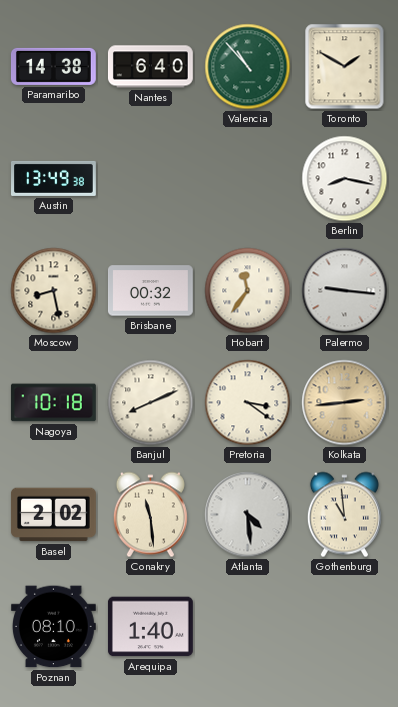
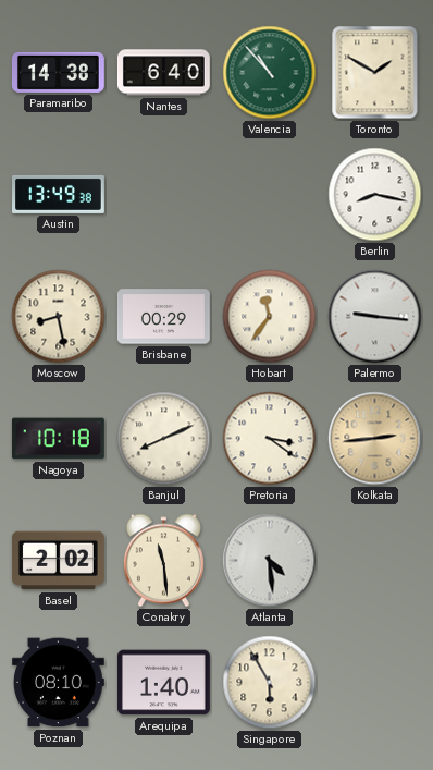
Brisbane: 00:32 -> 00:29 (163, 317)
Gothenburg: 10:59 -> none (344, 515)
Singapore: none -> 5:55 (270, 683)
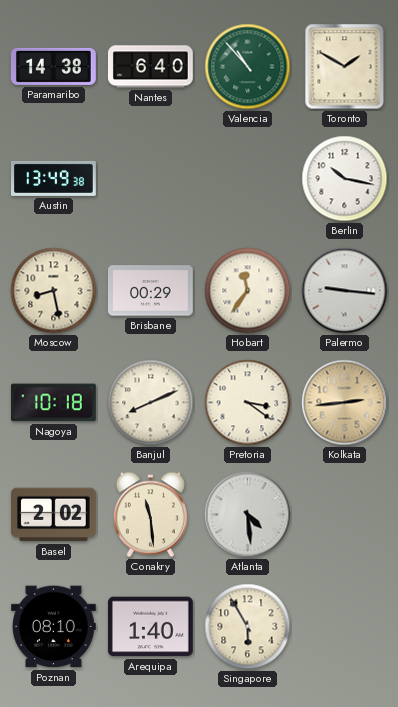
Berlin: 8:17 -> 10:17 (345, 179)
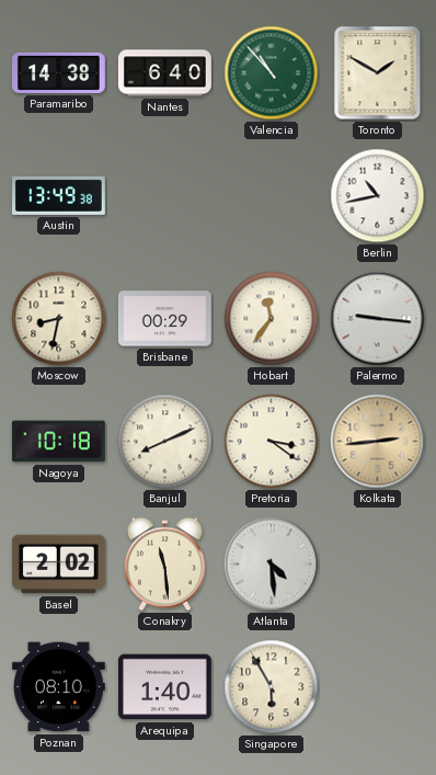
Berlin: 10:17 -> 10:43 (378, 196)
Moscow: 8:28 -> 8:32 (59, 319)
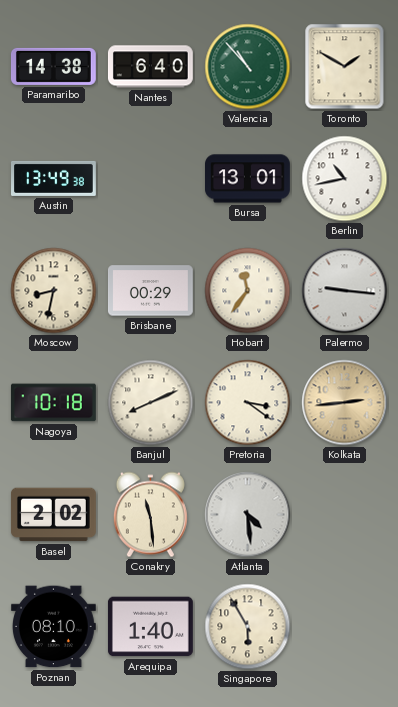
Bursa: none -> 13:01 (248, 179)
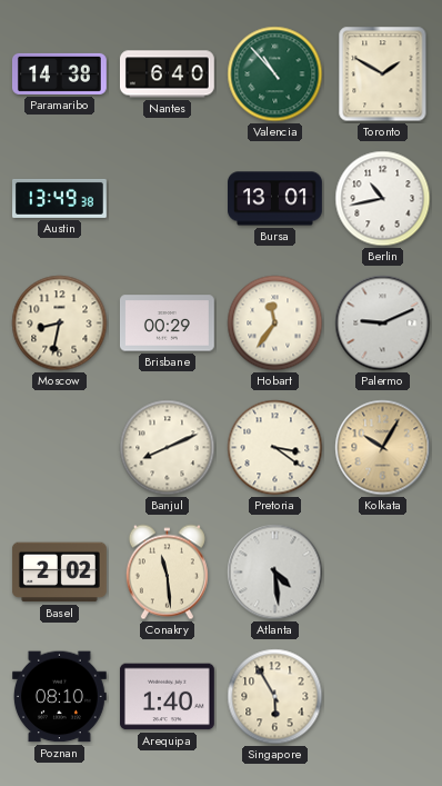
Palermo: 9:16 -> 9:11 (383, 324)
Nagoya: 10:18 -> none (53, 403)
Kolkata: 2:44 -> 10:05 (383, 448)
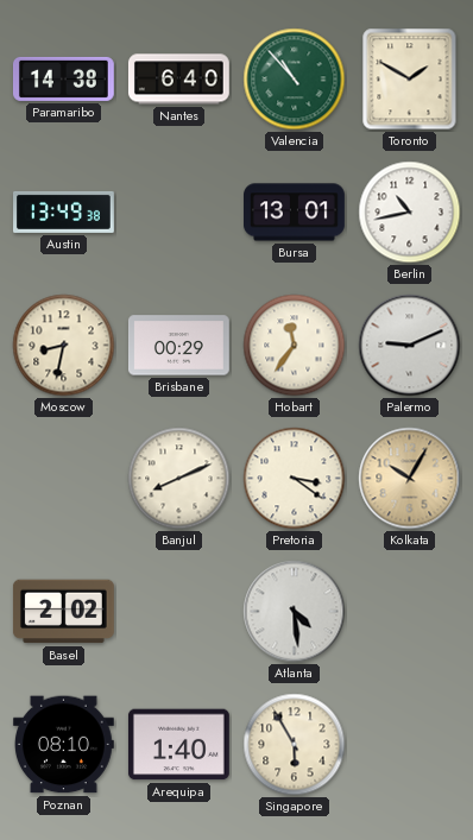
Conakry: 11:29 -> none (167, 573)
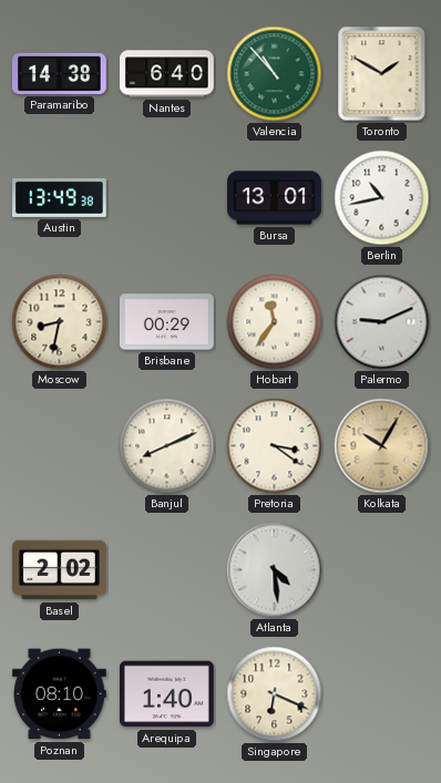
Singapore: 5:55 -> 6:19 (275, 694)
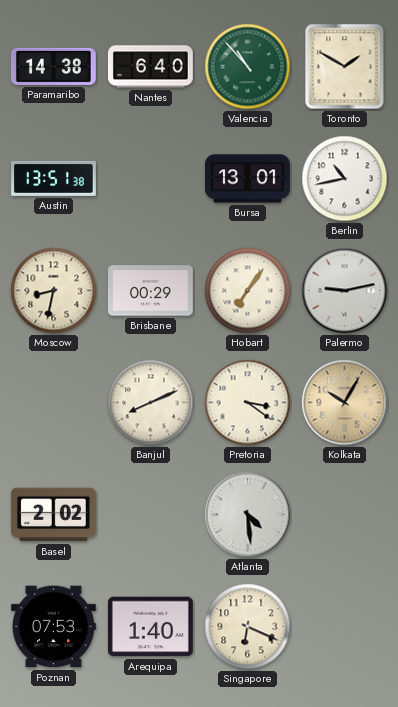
Austin: 13:49 -> 13:51 (54, 178)
Hobart: 11:36 -> 7:06 (248, 291)
Palermo: 9:11 -> 9:13 (345, 291)
Poznan: 08:10 -> 07:53 (53, 627)
